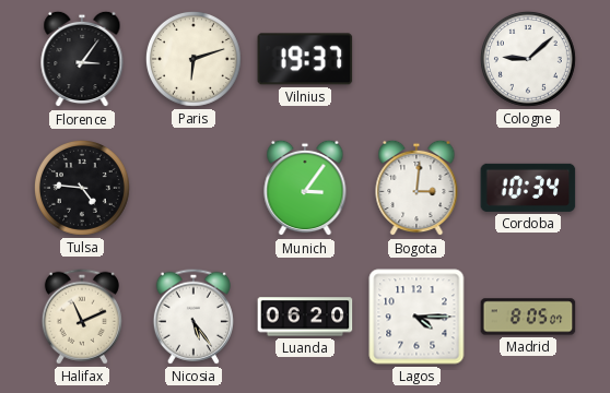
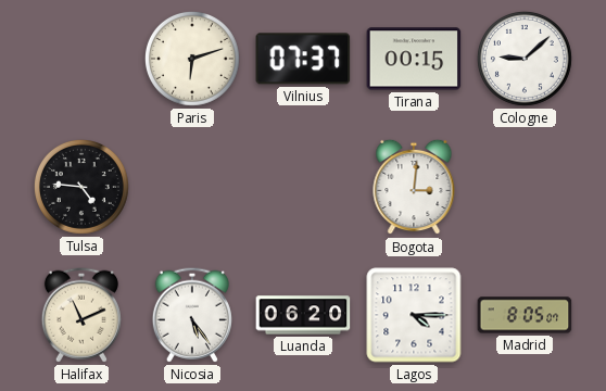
Florence: 3:06 -> none (82, 59)
Vilnius: 19:37 -> 07:37 (303, 59)
Tirana: none -> 00:15 (414, 59)
Munich: 3:06 -> none (305, 188)
Cordoba: 10:34 -> none (528, 188)
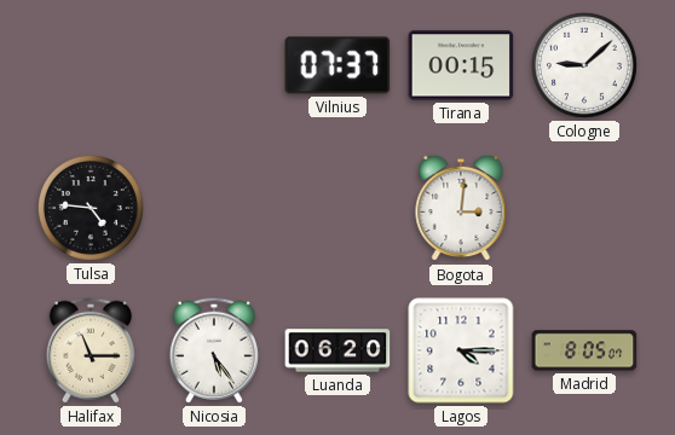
Paris: 6:12 -> none (192, 59)
Halifax: 11:11 -> 11:15 (91, 350)
